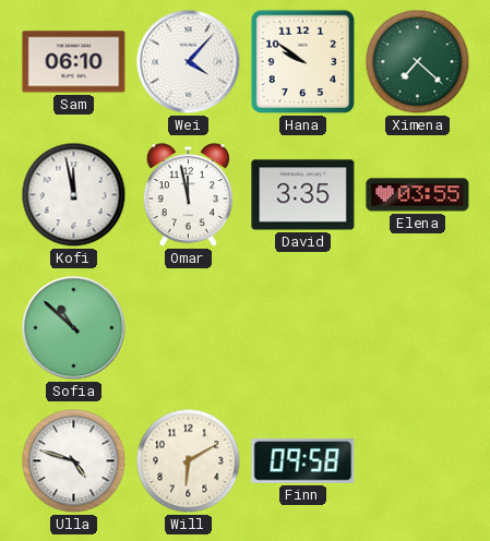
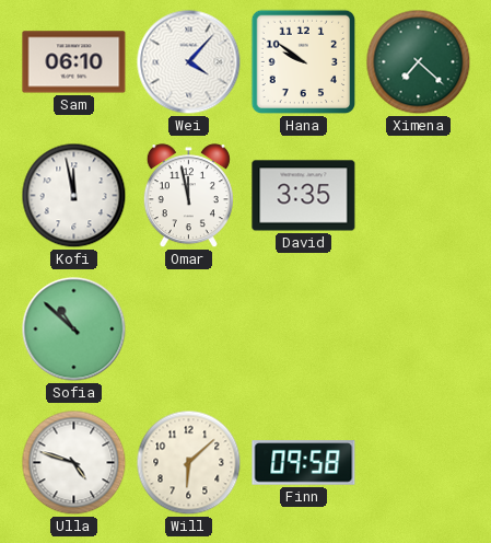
Elena: 03:55 -> none (418, 195)
Will: 6:10 -> 6:08 (189, 463)
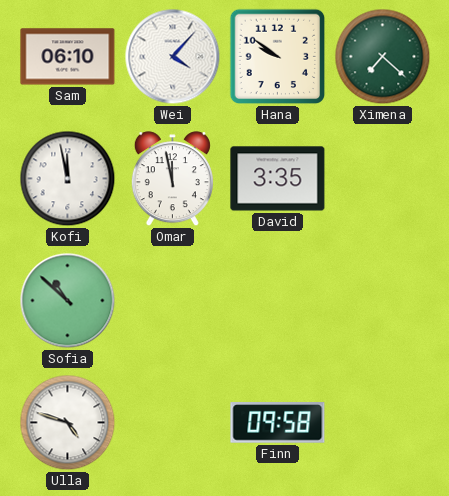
Will: 6:08 -> none (189, 463)
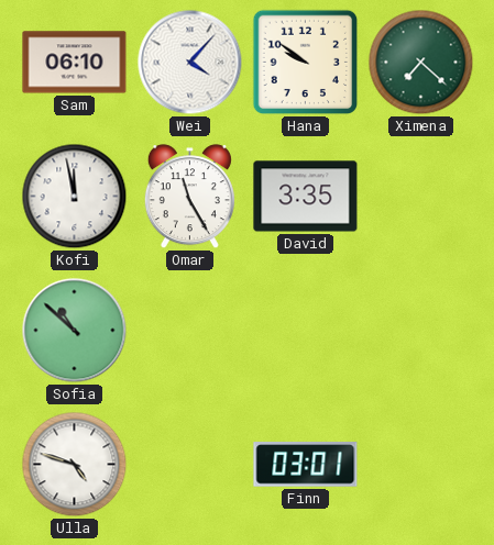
Omar: 11:58 -> 11:25 (189, 197)
Finn: 09:58 -> 03:01 (306, 465)
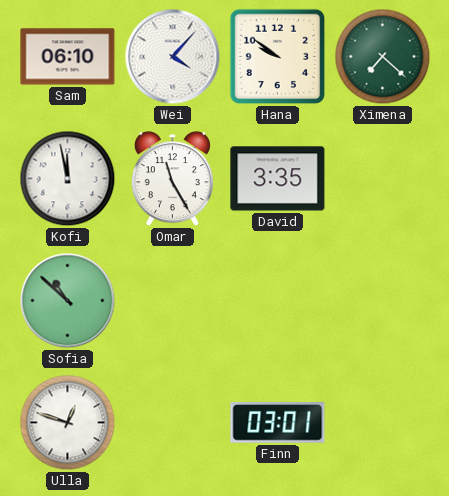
Ulla: 4:48 -> 12:48 (68, 423)
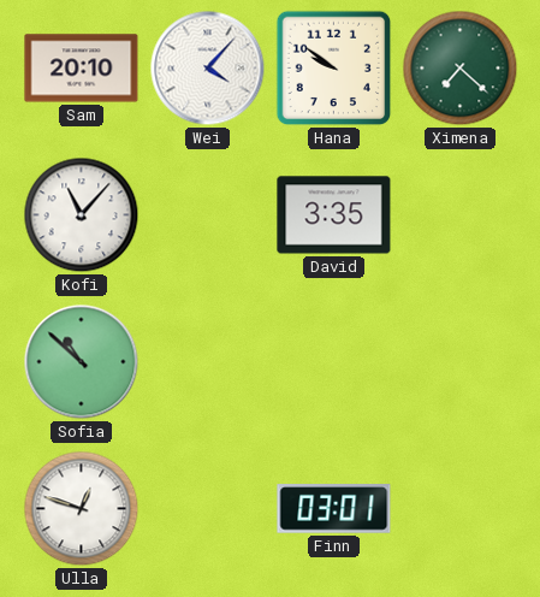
Sam: 06:10 -> 20:10 (82, 69)
Kofi: 11:58 -> 11:07 (82, 215)
Omar: 11:25 -> none (172, 179)
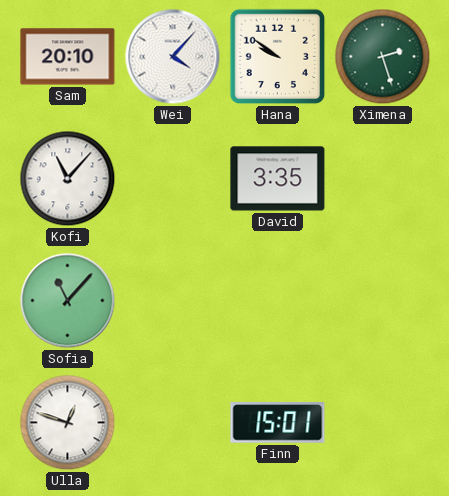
Ximena: 7:22 -> 2:27 (383, 57)
Sofia: 10:52 -> 11:07 (68, 301)
Finn: 03:01 -> 15:01 (278, 423)
